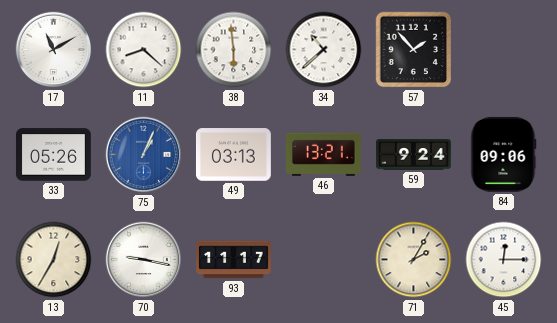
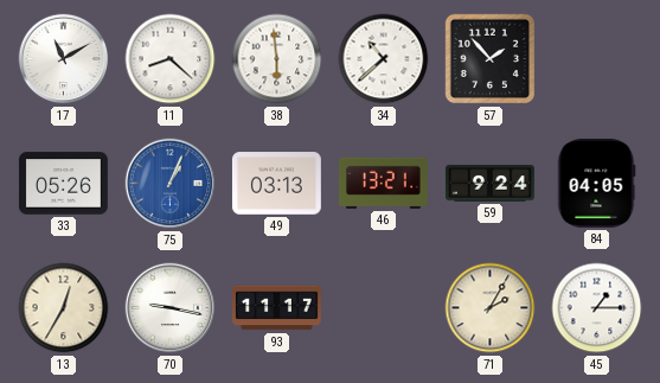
84: 09:06 -> 04:05 (597, 183)
45: 12:15 -> 1:15 (597, 308)
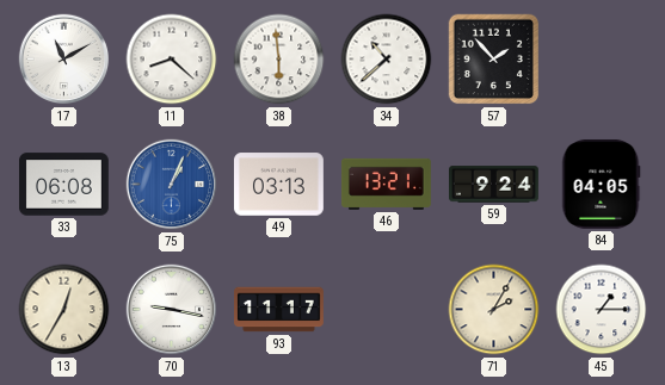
33: 05:26 -> 06:08 (63, 185)
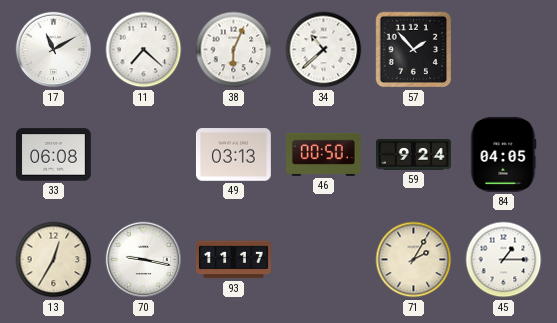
11: 8:22 -> 7:22 (144, 50)
38: 5:59 -> 6:04 (234, 50)
75: 1:04 -> none (172, 185)
46: 13:21 -> 00:50 (323, 154)
